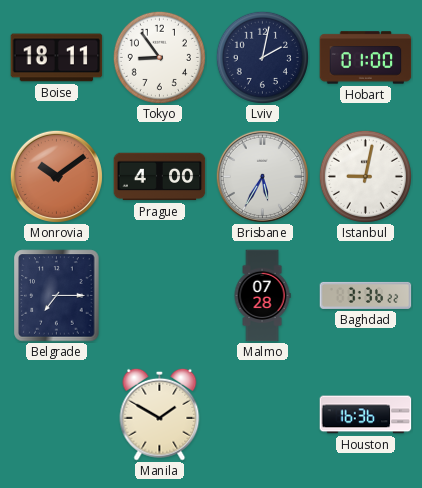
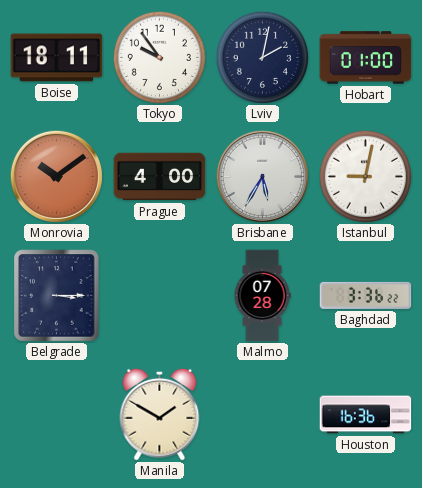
Tokyo: 8:54 -> 9:54 (159, 57)
Belgrade: 7:15 -> 3:15 (57, 296)
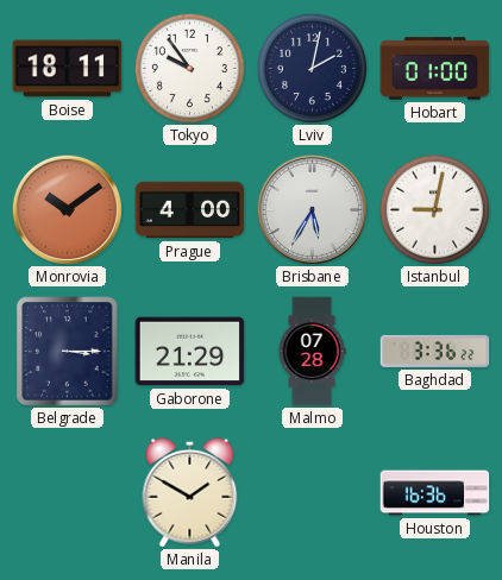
Gaborone: none -> 21:29 (190, 352)
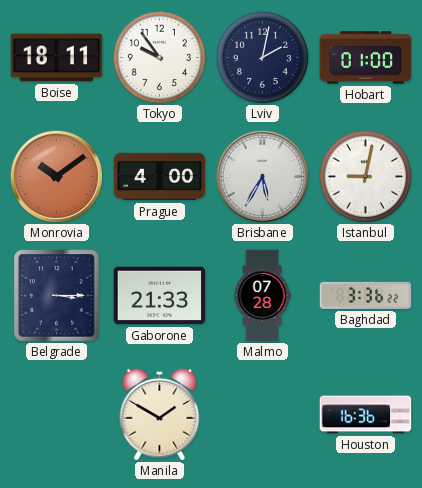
Gaborone: 21:29 -> 21:33 (160, 296)
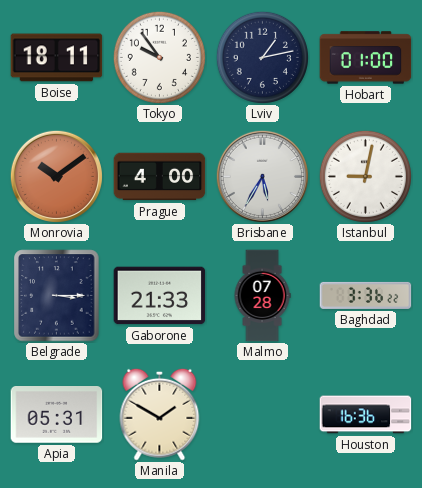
Lviv: 2:02 -> 1:13 (262, 57)
Apia: none -> 05:31 (57, 415)
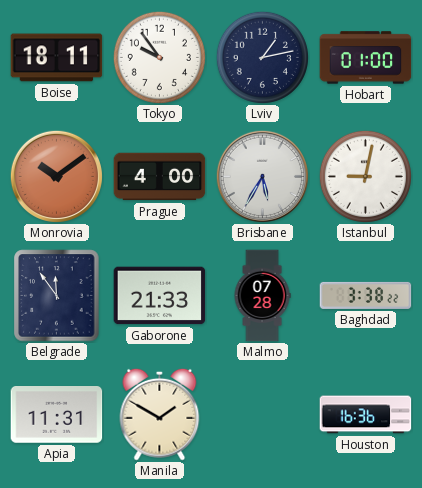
Belgrade: 3:15 -> 11:54 (57, 296)
Baghdad: 3:36 -> 3:38 (366, 295)
Apia: 05:31 -> 11:31 (57, 415)
